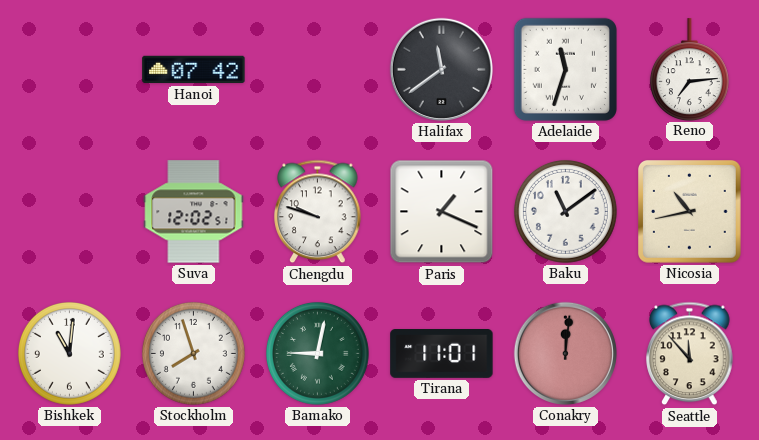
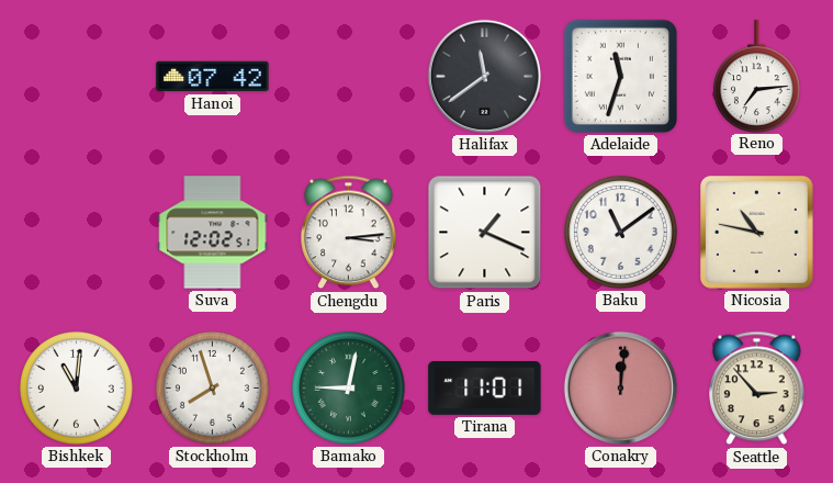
Chengdu: 9:48 -> 3:14 (349, 233)
Nicosia: 10:43 -> 10:47 (757, 233)
Seattle: 11:53 -> 2:53 (757, 389)
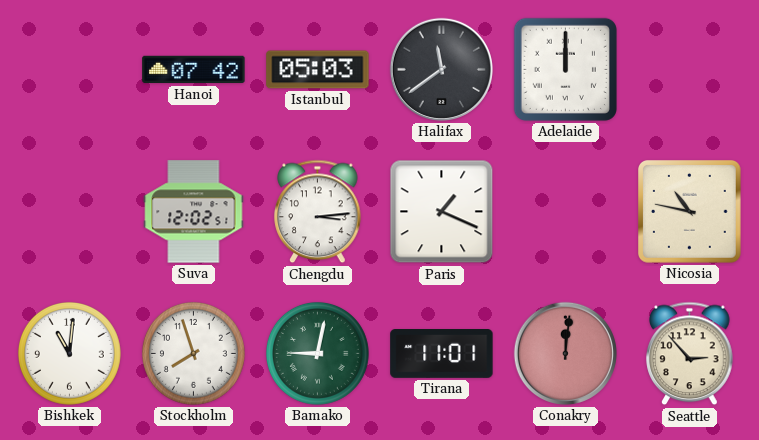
Istanbul: none -> 05:03 (318, 70)
Adelaide: 11:33 -> 12:00 (565, 69)
Reno: 7:14 -> none (756, 76)
Baku: 11:09 -> none (620, 232)
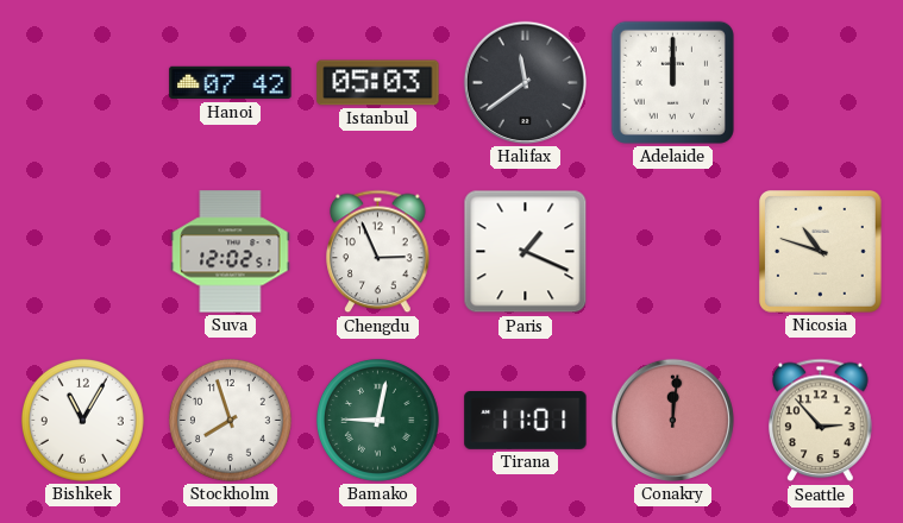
Chengdu: 3:14 -> 2:56 (378, 252)
Nicosia: 10:47 -> 10:48 (821, 252)
Bishkek: 11:01 -> 11:05 (82, 420)
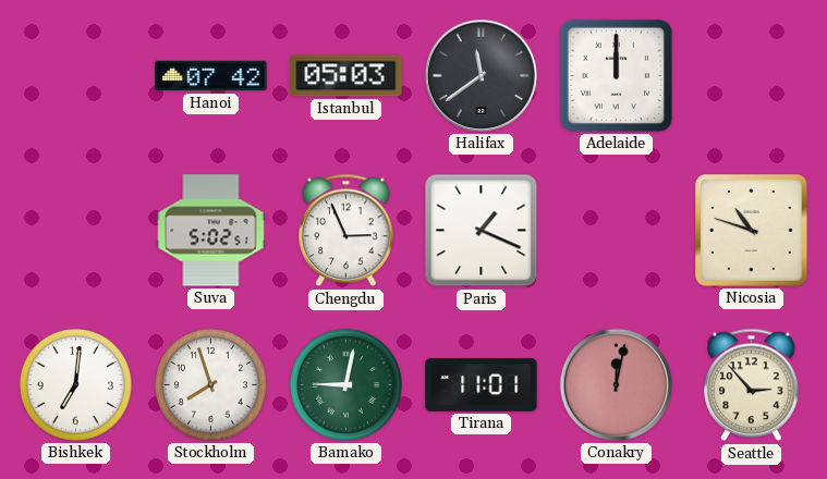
Suva: 12:02 -> 5:02 (211, 231)
Bishkek: 11:05 -> 7:01 (75, 384)
Conakry: 12:01 -> 12:02 (616, 384)
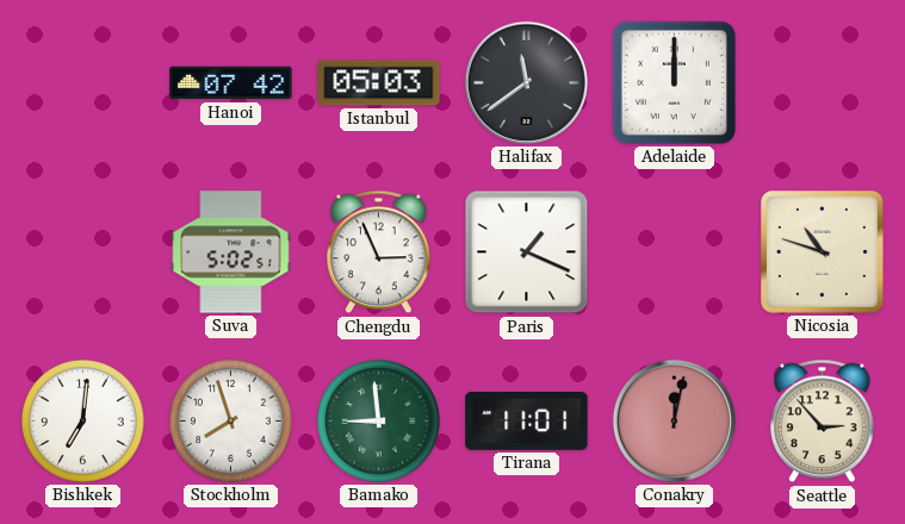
Bamako: 9:02 -> 8:59 (378, 420)
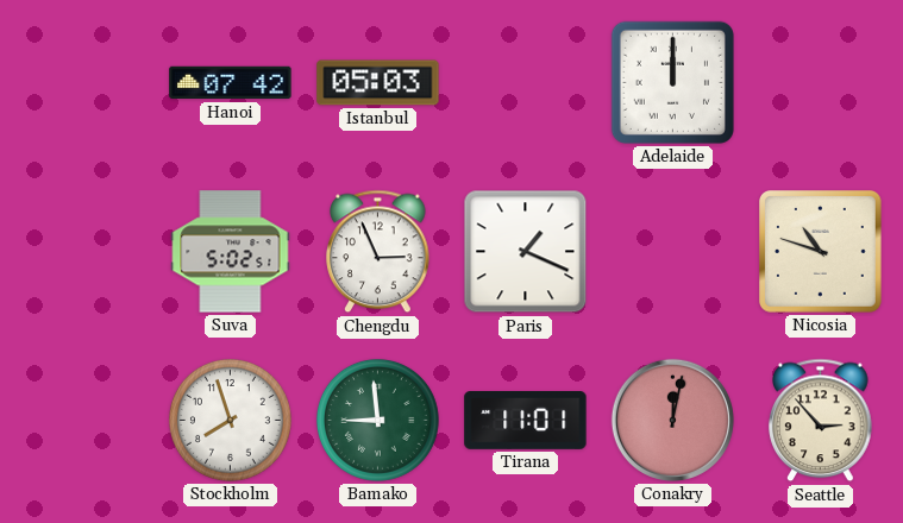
Halifax: 11:39 -> none (526, 82)
Bishkek: 7:01 -> none (82, 420)
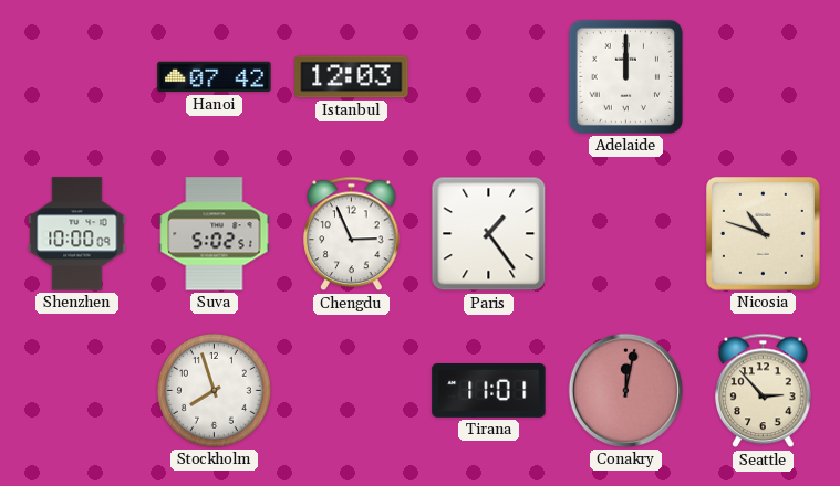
Istanbul: 05:03 -> 12:03 (352, 77)
Shenzhen: none -> 10:00 (77, 234)
Paris: 1:19 -> 1:24 (489, 234)
Bamako: 8:59 -> none (377, 420)
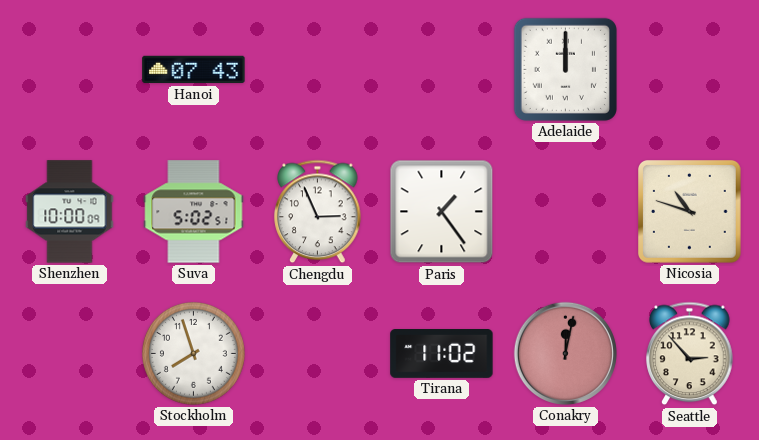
Hanoi: 07:42 -> 07:43 (194, 70)
Istanbul: 12:03 -> none (352, 77)
Tirana: 11:01 -> 11:02 (442, 354)
